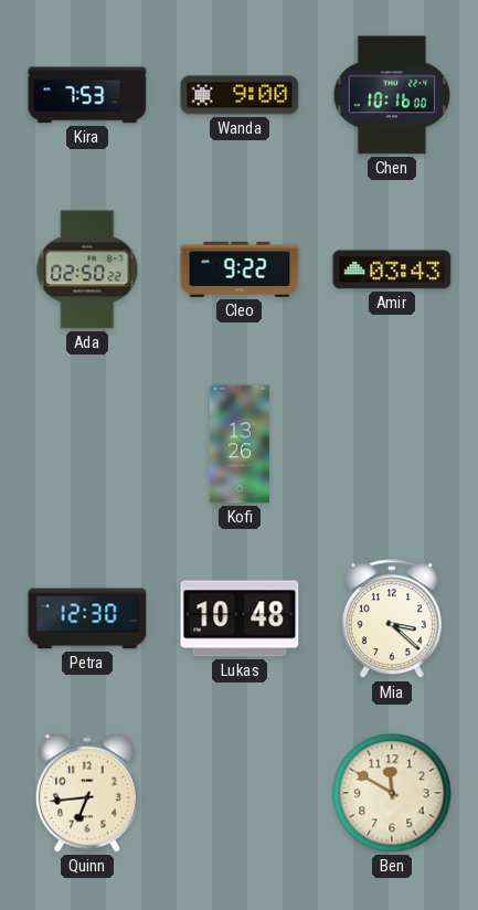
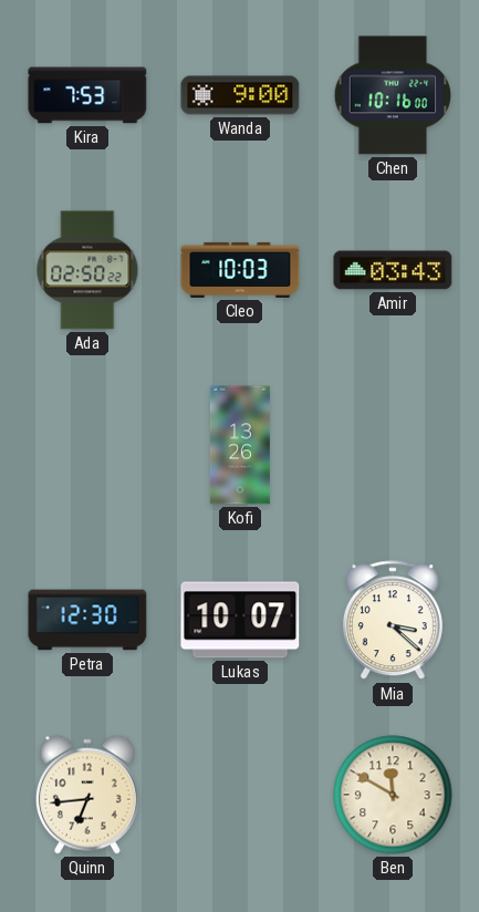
Cleo: 9:22 -> 10:03 (240, 270)
Lukas: 10:48 -> 10:07 (240, 620)
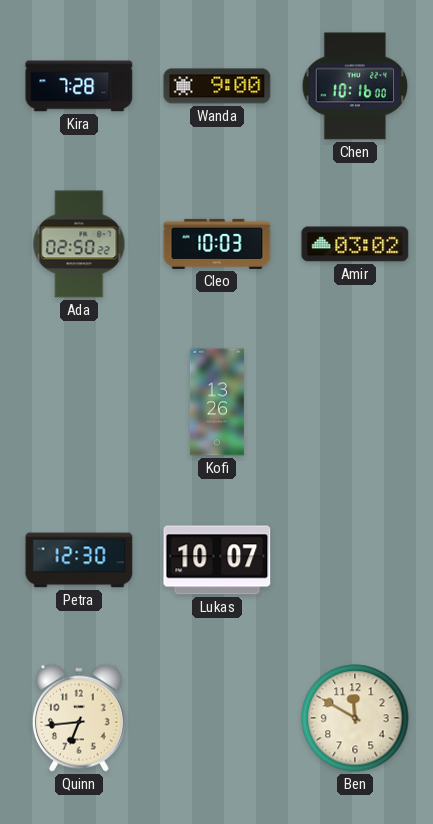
Kira: 7:53 -> 7:28 (79, 86)
Amir: 03:43 -> 03:02 (355, 244)
Mia: 3:22 -> none (393, 621)
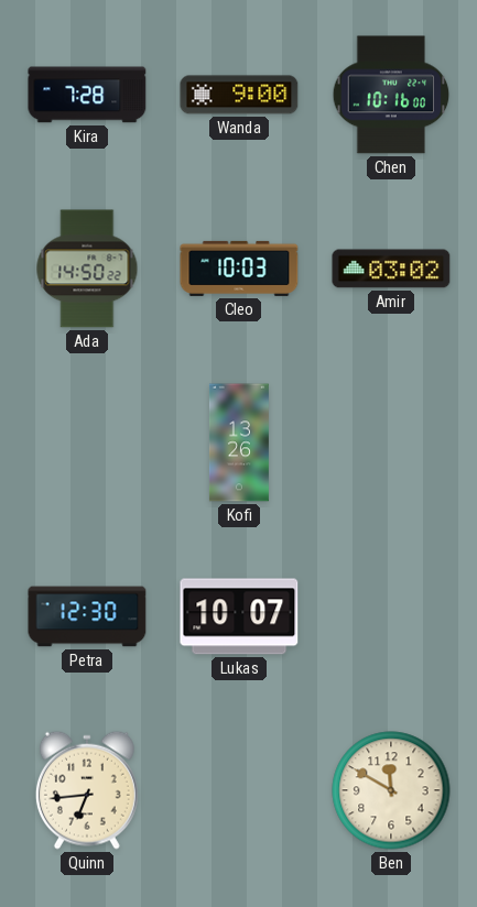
Ada: 02:50 -> 14:50 (87, 269)
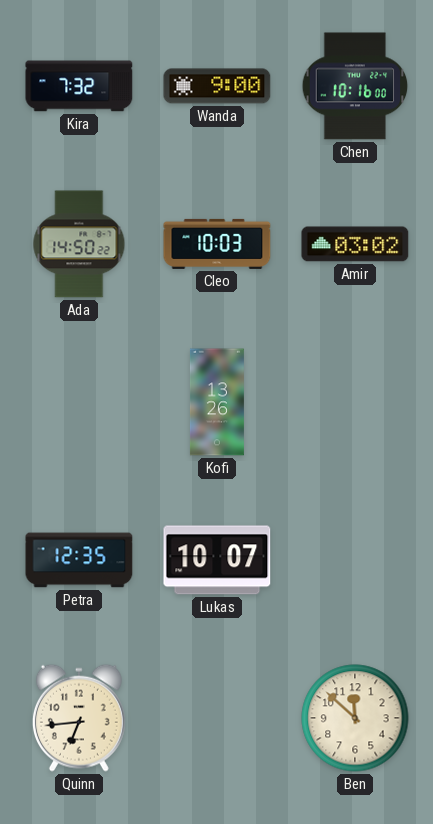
Kira: 7:28 -> 7:32 (79, 86)
Petra: 12:30 -> 12:35 (79, 560)
Ben: 11:50 -> 11:52 (355, 718)
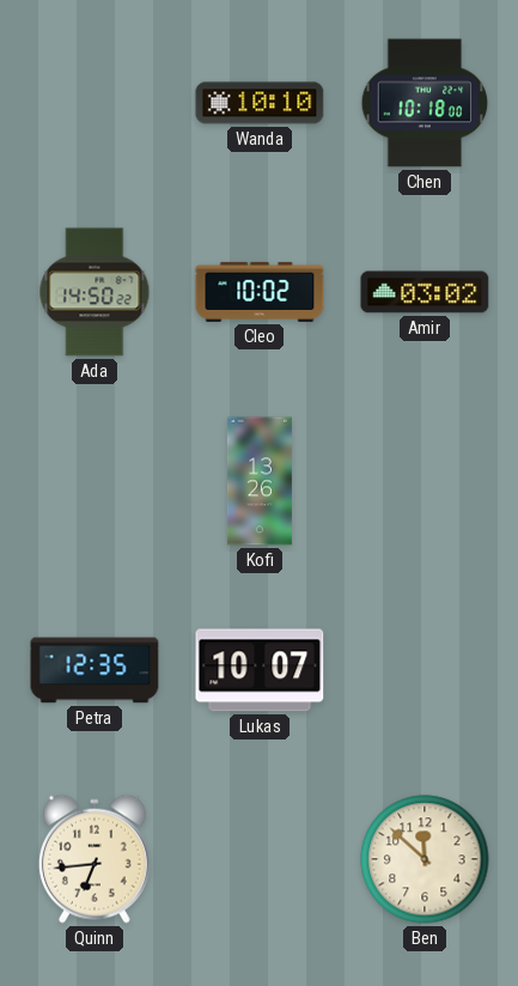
Kira: 7:32 -> none (79, 86)
Wanda: 9:00 -> 10:10 (260, 103)
Chen: 10:16 -> 10:18 (425, 103)
Cleo: 10:03 -> 10:02 (260, 292)
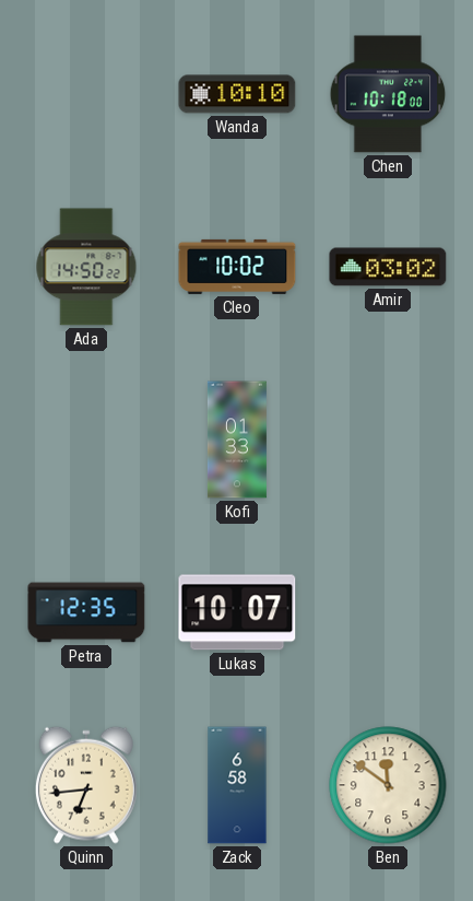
Kofi: 13:26 -> 01:33 (237, 440)
Zack: none -> 6:58 (237, 785)
Ben: 11:52 -> 11:51 (388, 785)
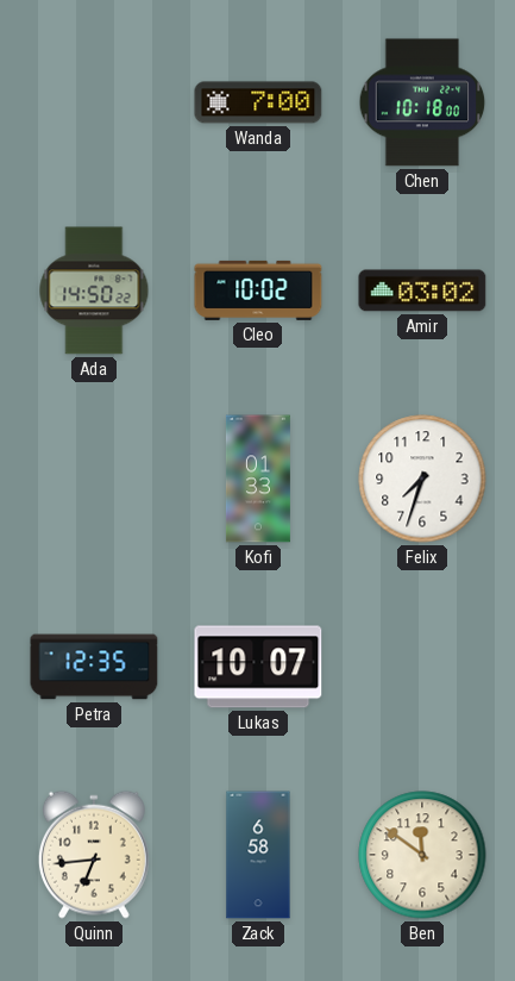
Wanda: 10:10 -> 7:00 (258, 102)
Felix: none -> 7:33 (422, 479)
